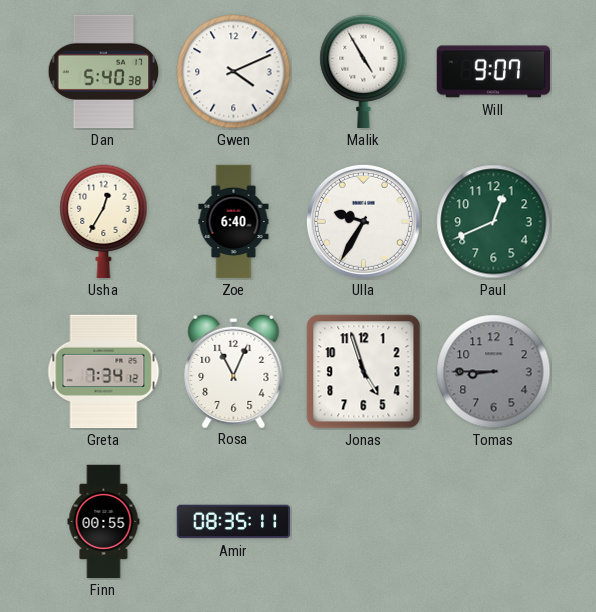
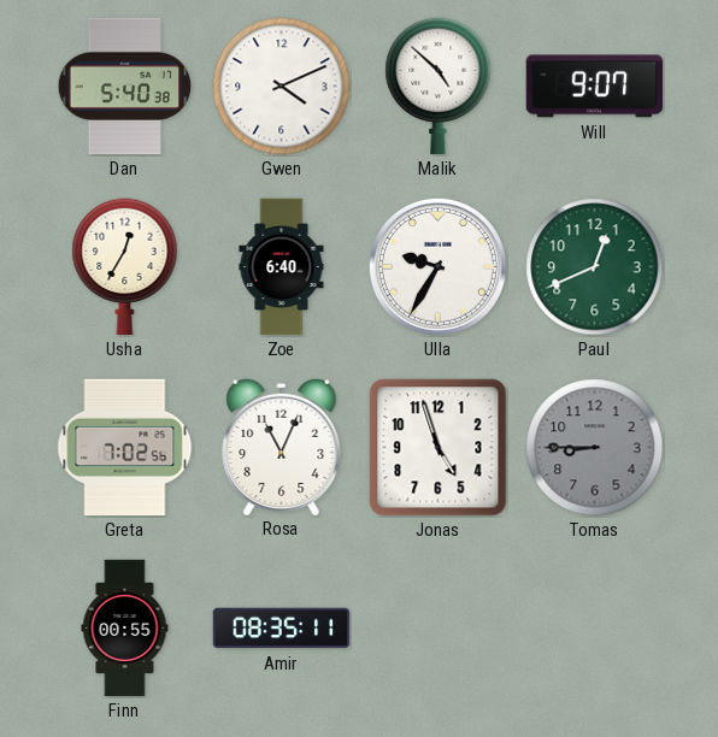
Malik: 4:55 -> 4:52 (439, 87)
Greta: 7:34 -> 7:02 (125, 448)
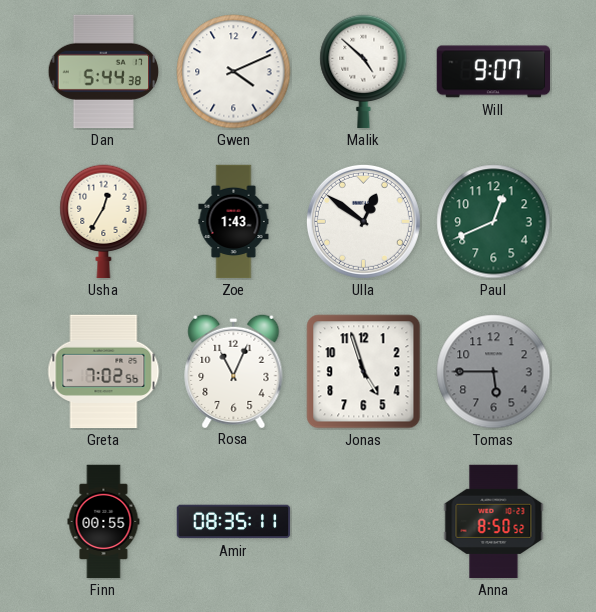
Dan: 5:40 -> 5:44 (104, 72)
Zoe: 6:40 -> 1:43 (234, 222)
Ulla: 9:35 -> 12:51 (363, 221)
Tomas: 8:45 -> 5:45 (494, 372)
Anna: none -> 8:50 (494, 522)
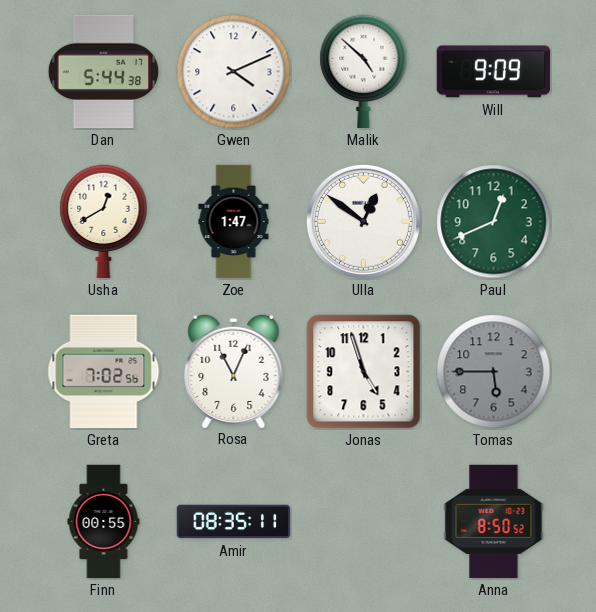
Will: 9:07 -> 9:09 (494, 72)
Usha: 12:35 -> 12:40 (104, 222)
Zoe: 1:43 -> 1:47 (234, 222)
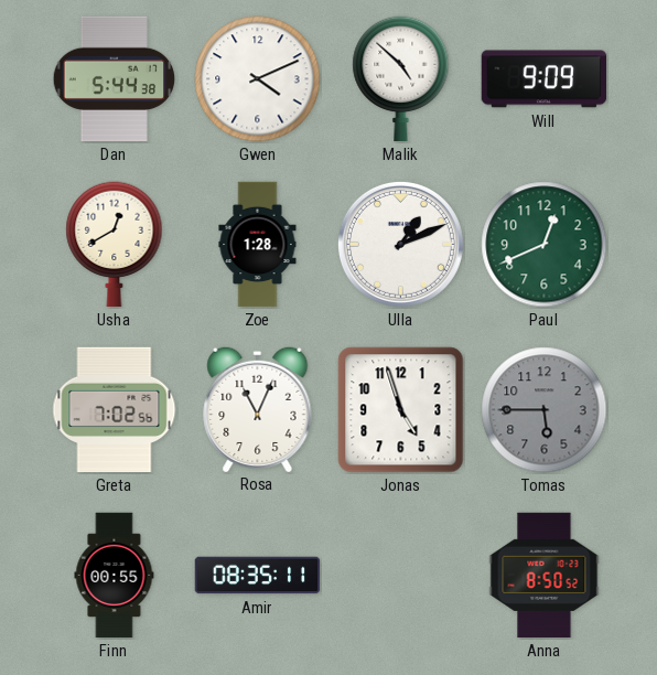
Zoe: 1:47 -> 1:28 (258, 245)
Ulla: 12:51 -> 1:11 (400, 244)
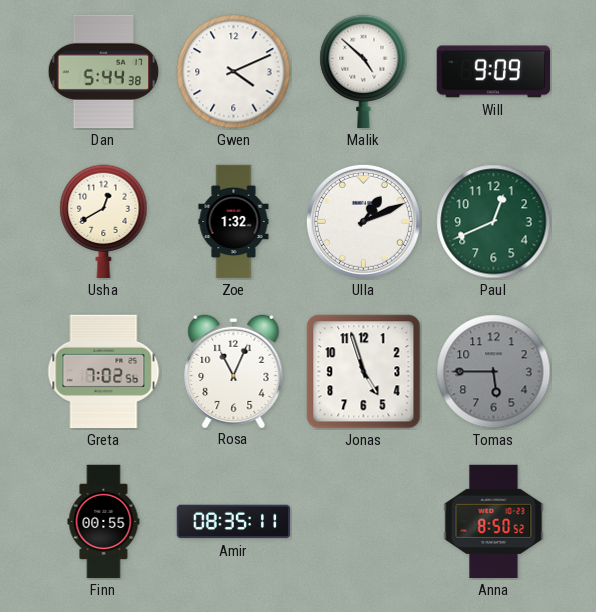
Zoe: 1:28 -> 1:32 (234, 222)
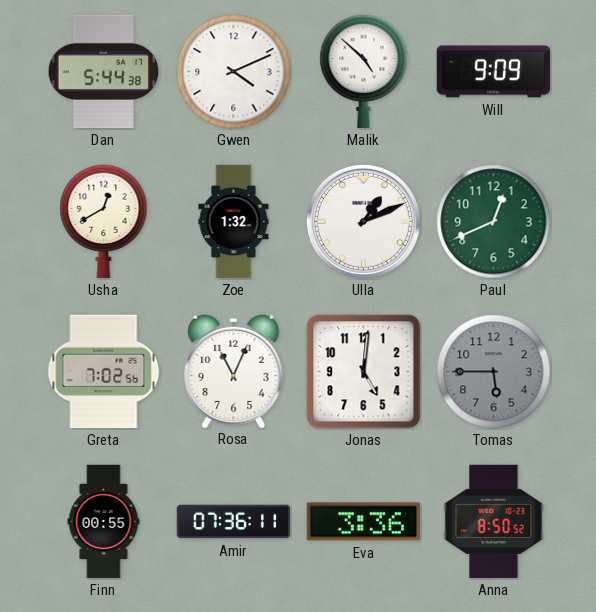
Jonas: 4:57 -> 5:01 (364, 372)
Amir: 08:35 -> 07:36 (234, 522)
Eva: none -> 3:36 (363, 522)
